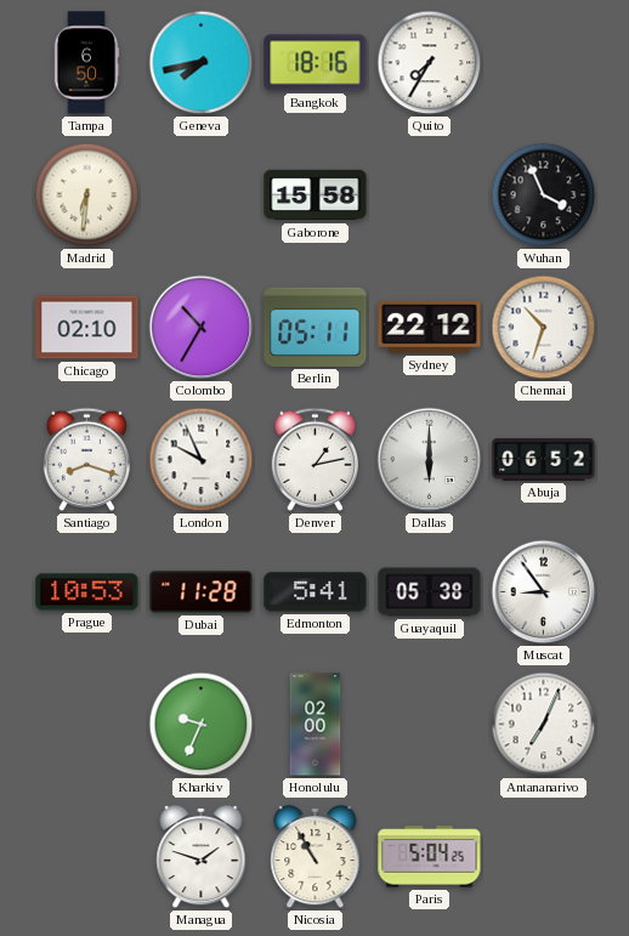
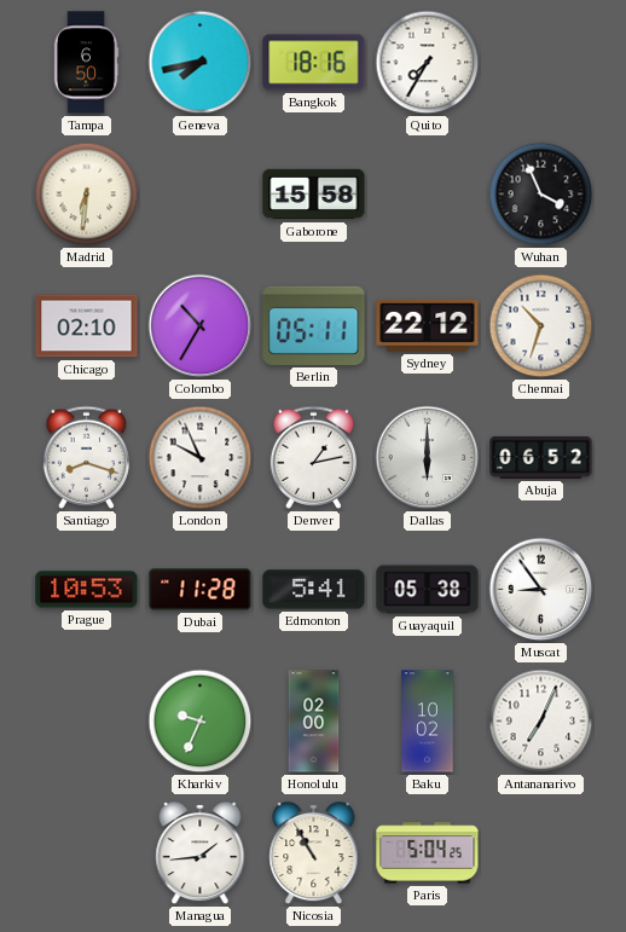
Baku: none -> 10:02 (428, 722)
Managua: 1:48 -> 1:44 (201, 853)
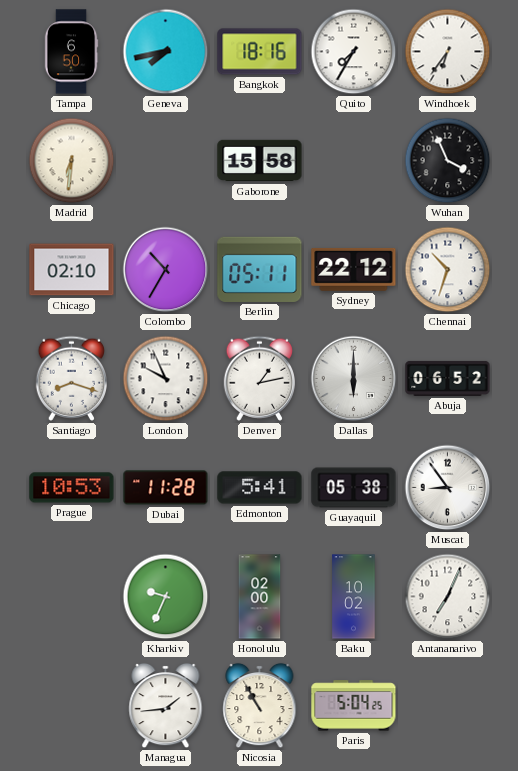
Windhoek: none -> 6:36 (448, 52)
